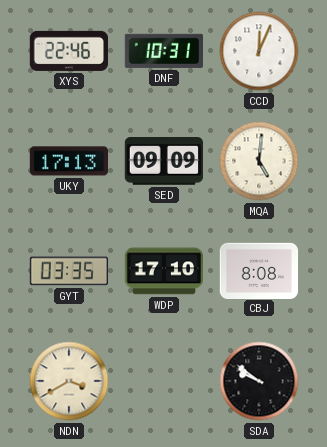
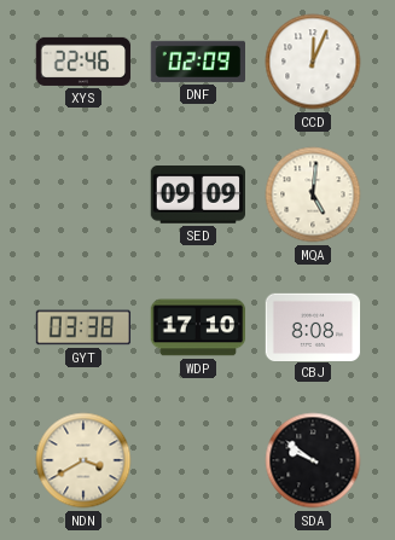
DNF: 10:31 -> 02:09 (197, 62)
UKY: 17:13 -> none (69, 161)
GYT: 03:35 -> 03:38 (83, 327)
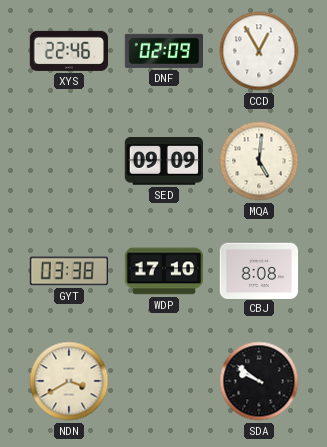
CCD: 12:04 -> 12:55 (259, 51)
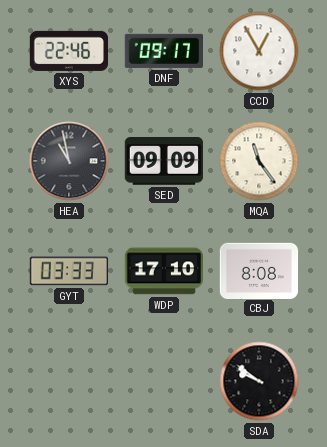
DNF: 02:09 -> 09:17 (163, 51)
HEA: none -> 10:58 (69, 161)
MQA: 5:01 -> 11:24 (259, 161)
GYT: 03:38 -> 03:33 (69, 271)
NDN: 3:40 -> none (69, 381)
